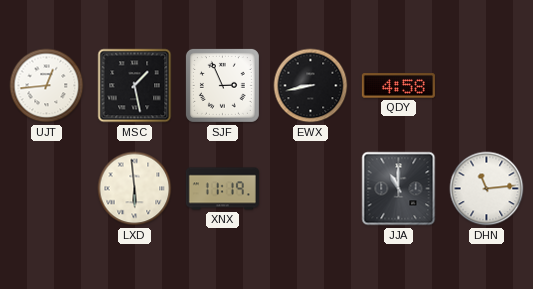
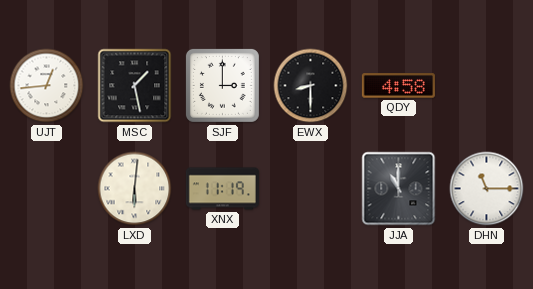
SJF: 2:56 -> 3:00 (222, 85)
EWX: 8:43 -> 8:30 (311, 86)
LXD: 5:59 -> 6:01 (135, 189)
DHN: 11:14 -> 11:15 (487, 189)
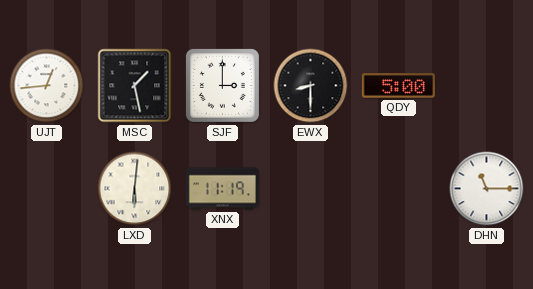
QDY: 4:58 -> 5:00 (398, 86)
JJA: 11:00 -> none (399, 189)
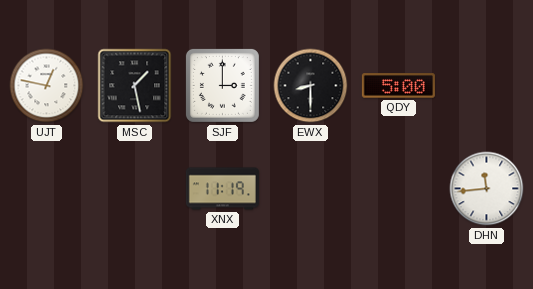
UJT: 12:44 -> 12:47 (47, 86)
LXD: 6:01 -> none (135, 189)
DHN: 11:15 -> 11:44 (487, 189)
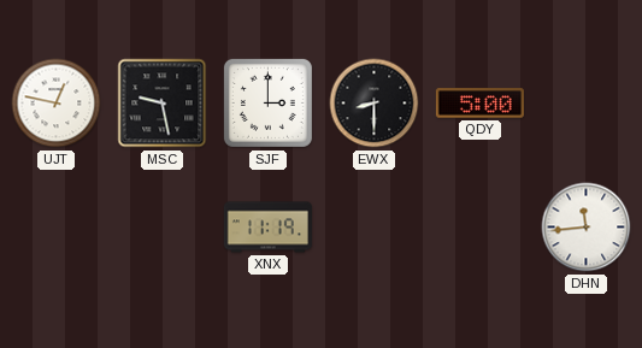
MSC: 1:28 -> 9:28 (163, 104)
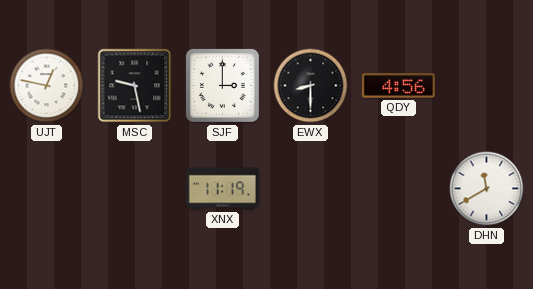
QDY: 5:00 -> 4:56 (398, 86)
DHN: 11:44 -> 11:40 (487, 189)
